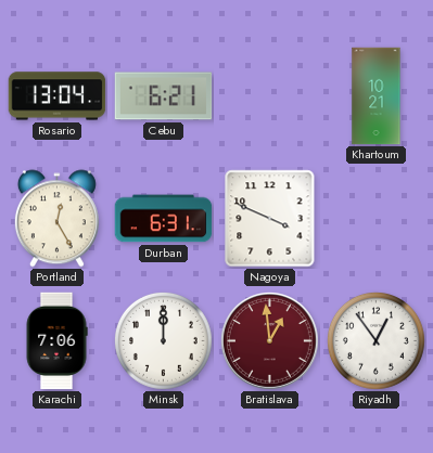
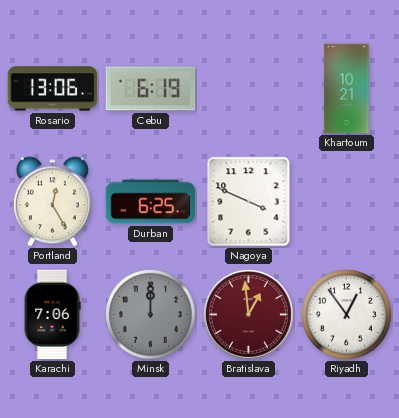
Rosario: 13:04 -> 13:06 (53, 89)
Cebu: 6:21 -> 6:19 (151, 89)
Durban: 6:31 -> 6:25 (151, 202)
Minsk dial: white -> grey (150, 314)
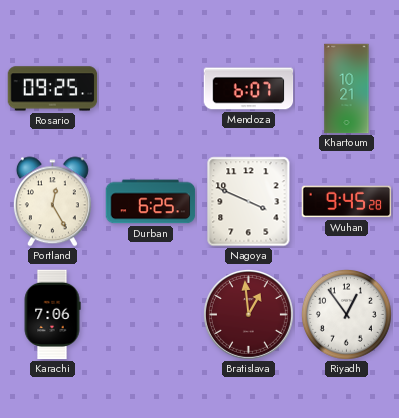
Rosario: 13:06 -> 09:25 (53, 89)
Cebu: 6:19 -> none (151, 89)
Mendoza: none -> 6:07 (249, 89)
Wuhan: none -> 9:45 (347, 202)
Minsk: 12:00 -> none (150, 314)
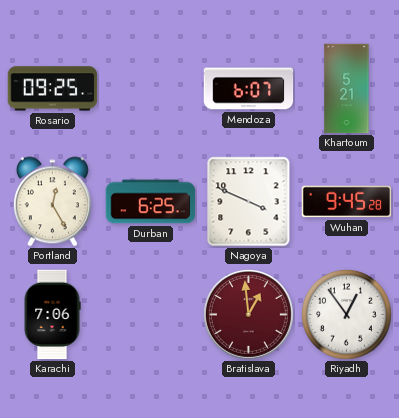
Khartoum: 10:21 -> 5:21 (347, 89)
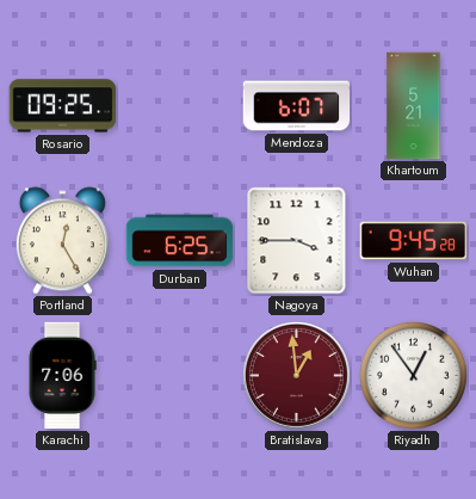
Nagoya: 3:49 -> 3:45 (297, 241)
